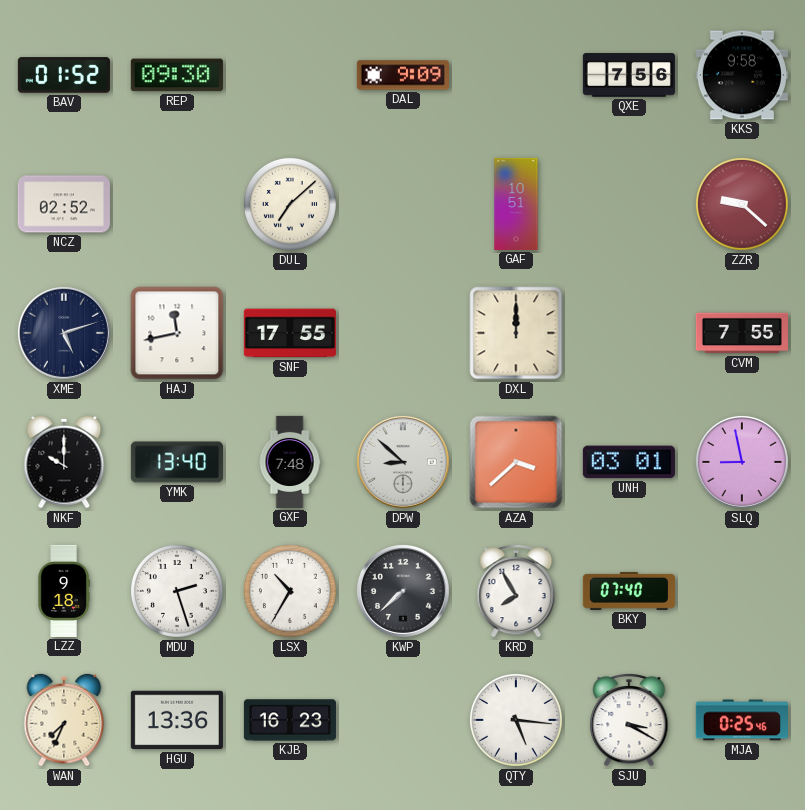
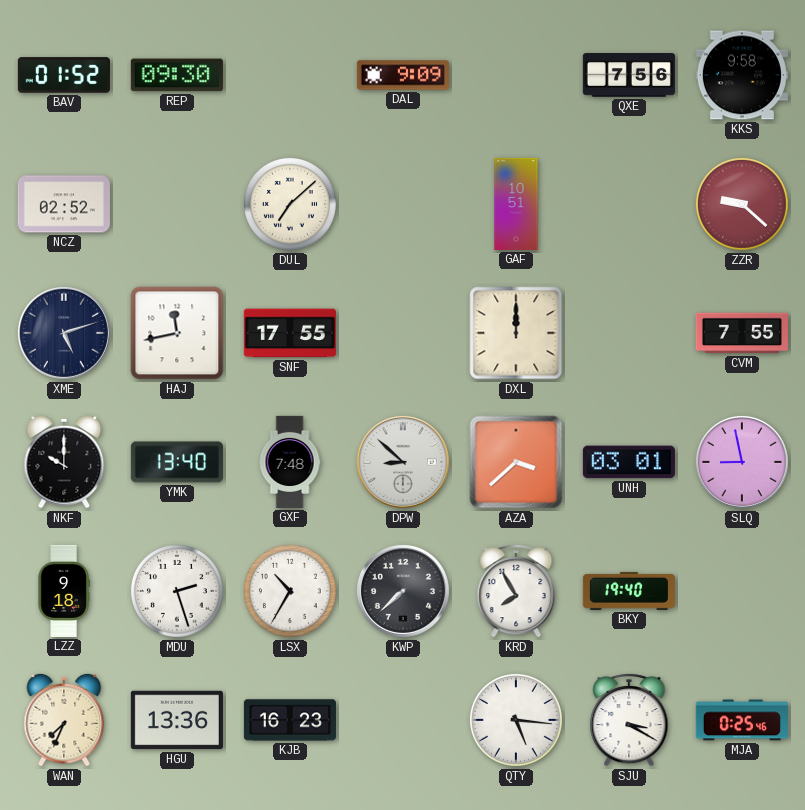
BKY: 07:40 -> 19:40 (629, 591)
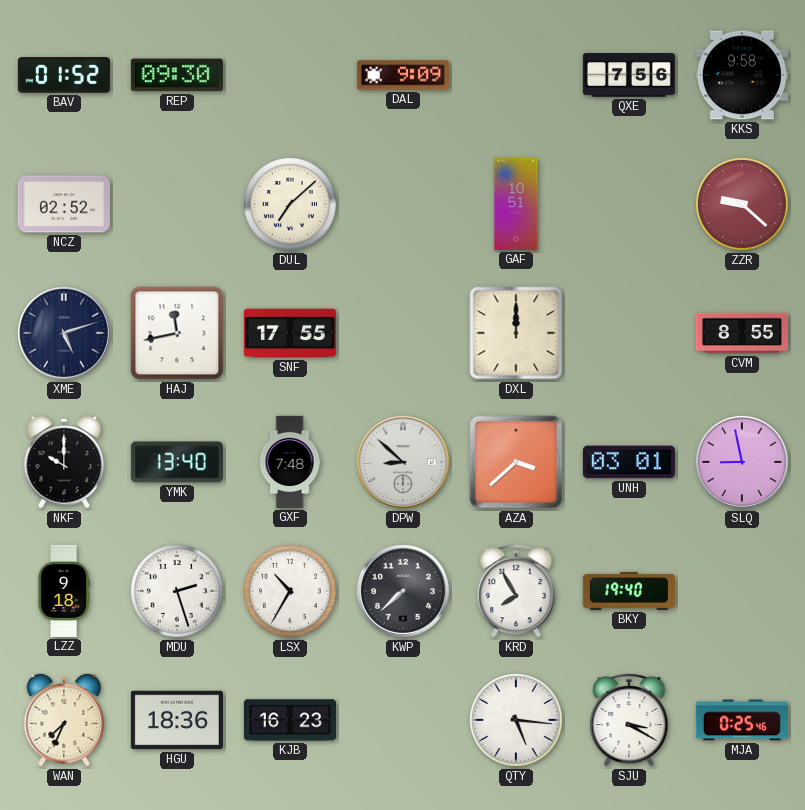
CVM: 7:55 -> 8:55 (742, 333)
HGU: 13:36 -> 18:36 (177, 720)
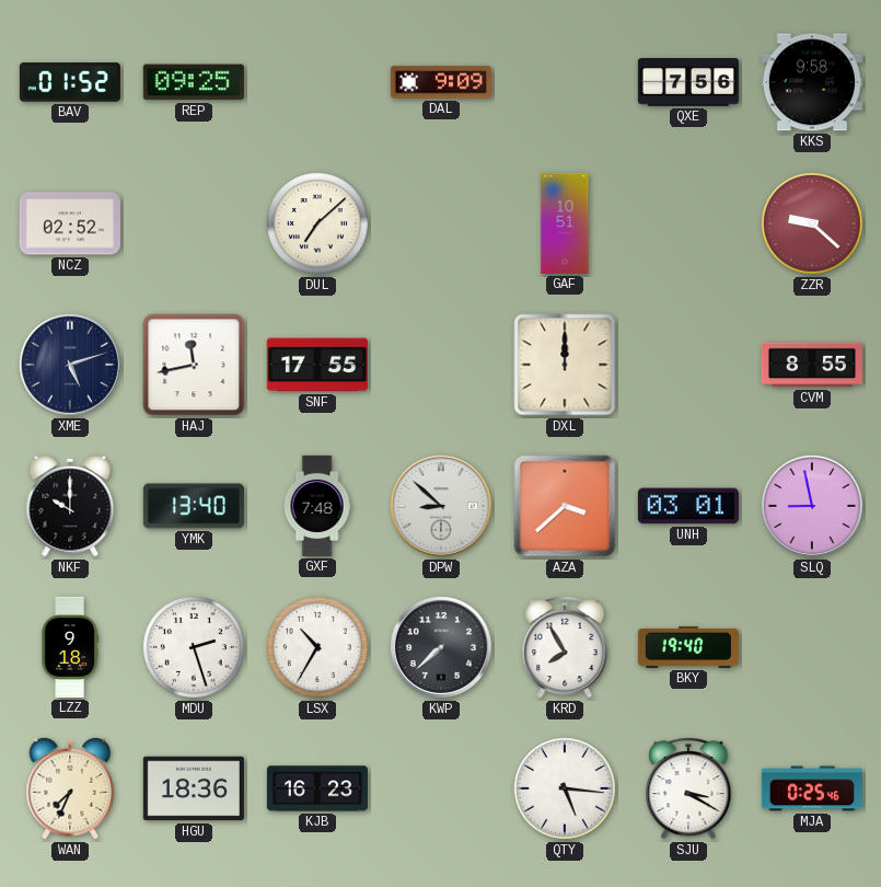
REP: 09:30 -> 09:25 (194, 82)
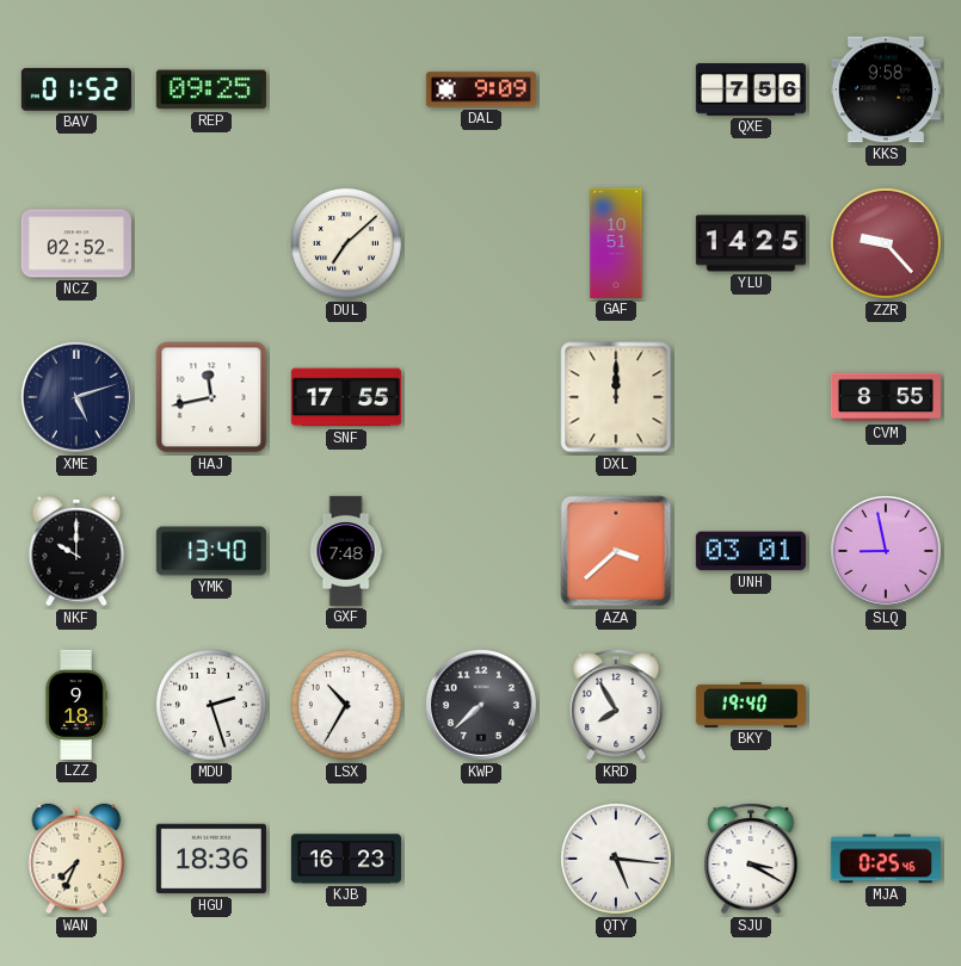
YLU: none -> 14:25 (751, 243)
ZZR: 9:22 -> 9:23 (886, 243)
DPW: 8:52 -> none (441, 506)
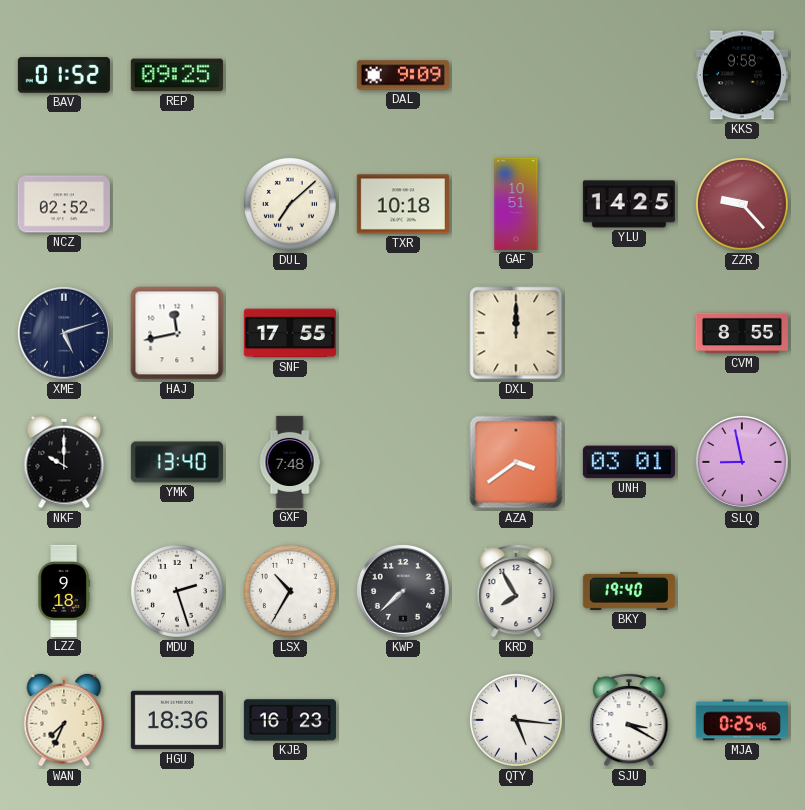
QXE: 7:56 -> none (751, 89)
TXR: none -> 10:18 (403, 204)
AZA: 3:38 -> 3:39 (516, 462)
